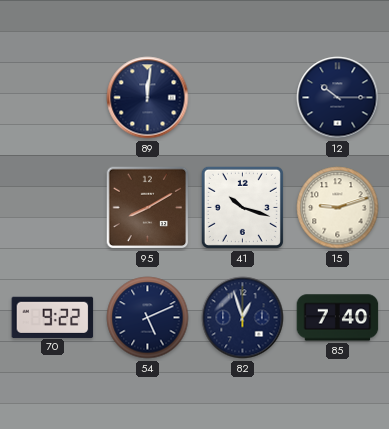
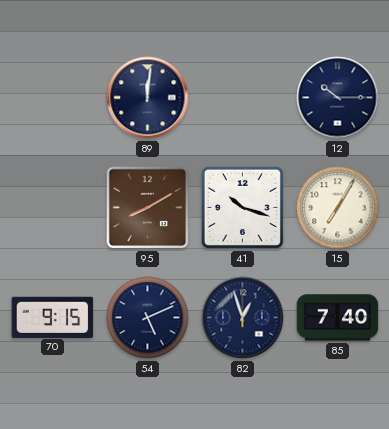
15: 9:12 -> 7:05 (338, 208)
70: 9:22 -> 9:15 (53, 317)
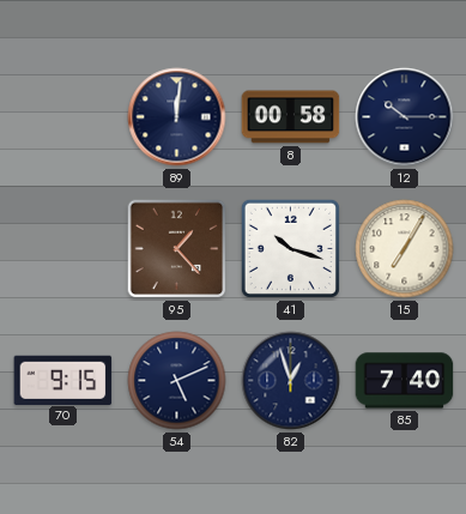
8: none -> 00:58 (291, 117)
95: 8:10 -> 1:23 (177, 249)
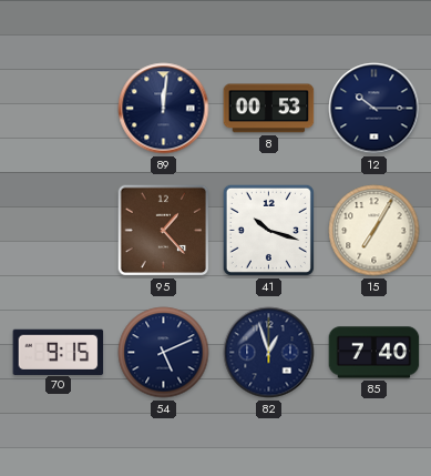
8: 00:58 -> 00:53 (269, 109)
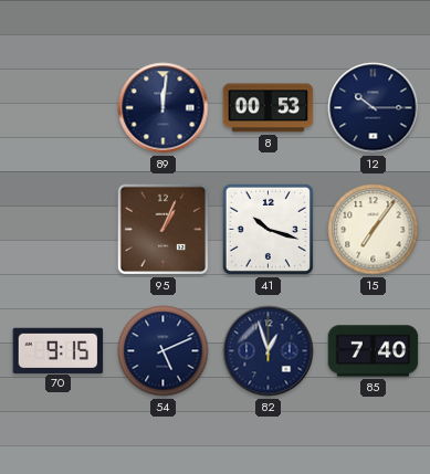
95: 1:23 -> 1:04 (164, 230)
15: 7:05 -> 7:06 (374, 230)
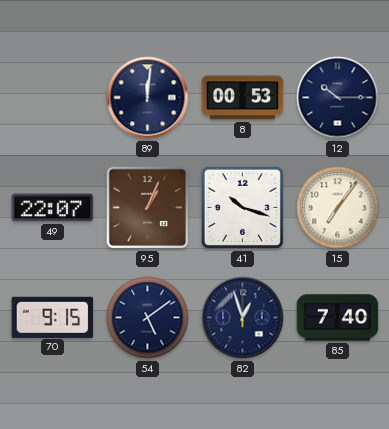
49: none -> 22:07 (53, 208)
54: 5:11 -> 5:09 (148, 318)
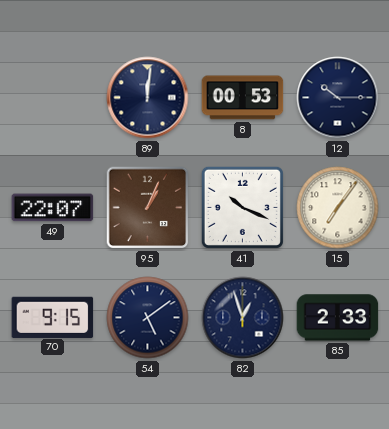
41: 10:18 -> 10:19 (242, 207)
85: 7:40 -> 2:33 (338, 318)
